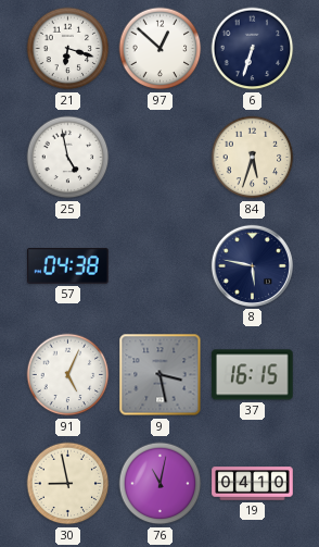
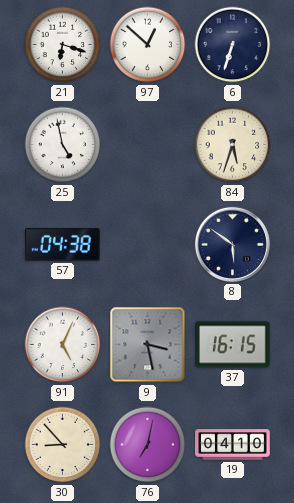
8: 5:47 -> 5:51 (232, 244)
30: 8:58 -> 8:53 (63, 445)
76: 11:02 -> 7:02 (148, 445)
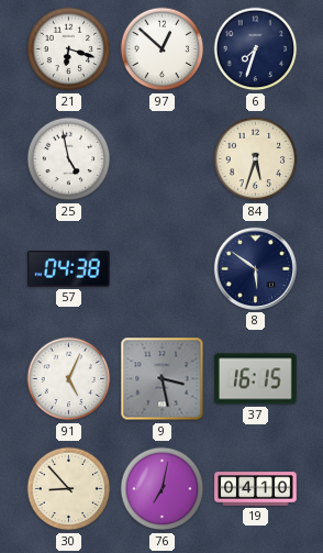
6: 6:33 -> 7:33 (256, 49)
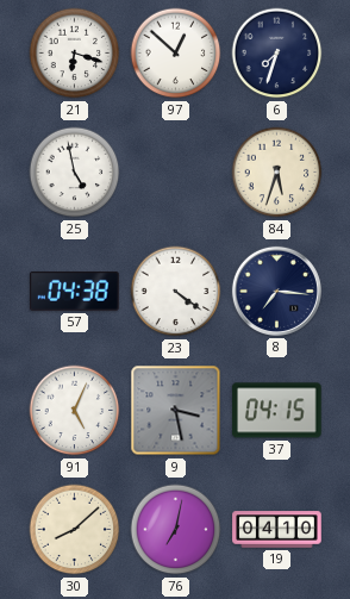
23: none -> 4:21 (176, 292)
8: 5:51 -> 7:16 (276, 291)
37: 16:15 -> 04:15 (277, 411)
30: 8:53 -> 8:08 (75, 530)
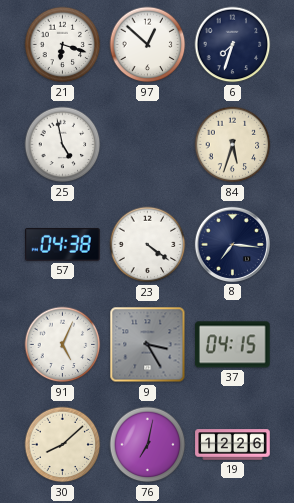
9: 3:28 -> 3:25 (148, 345)
19: 04:10 -> 12:26 (233, 445)
